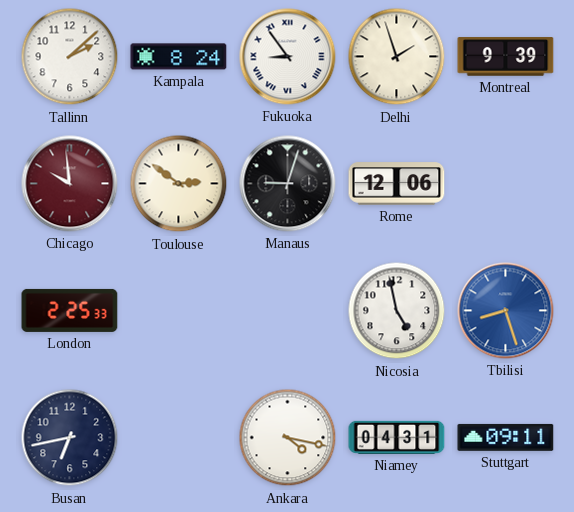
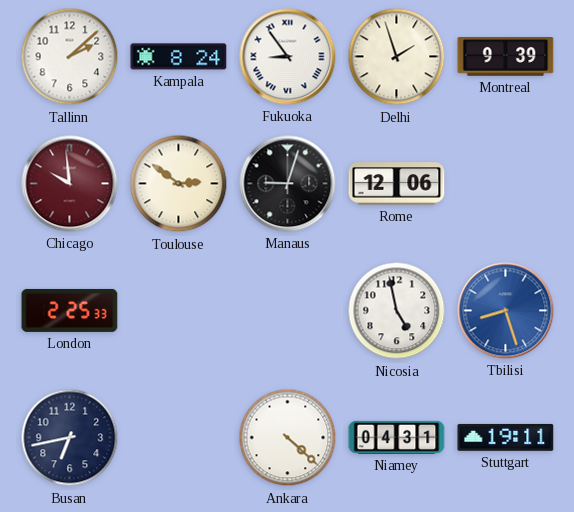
Ankara: 4:17 -> 4:22 (288, 438)
Stuttgart: 09:11 -> 19:11 (506, 437)
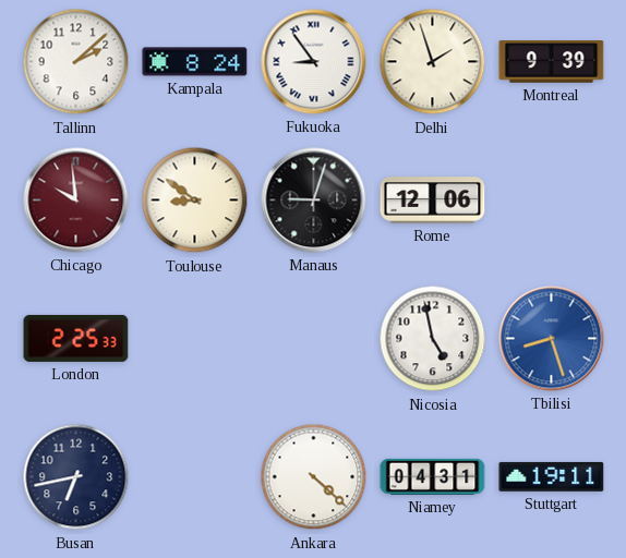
Toulouse: 2:51 -> 8:51 (195, 201)
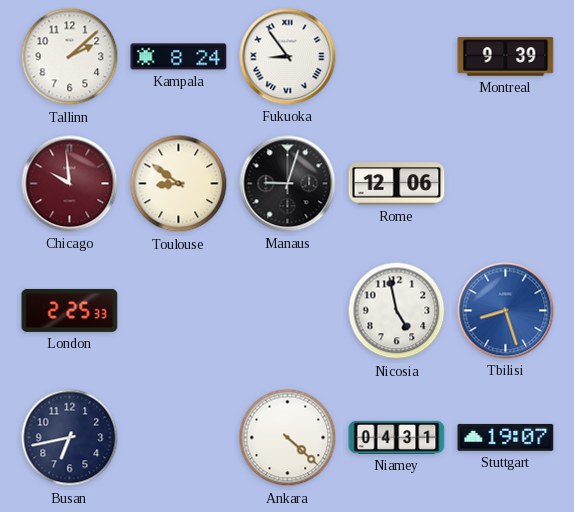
Delhi: 1:57 -> none (433, 62)
Stuttgart: 19:11 -> 19:07 (506, 437)
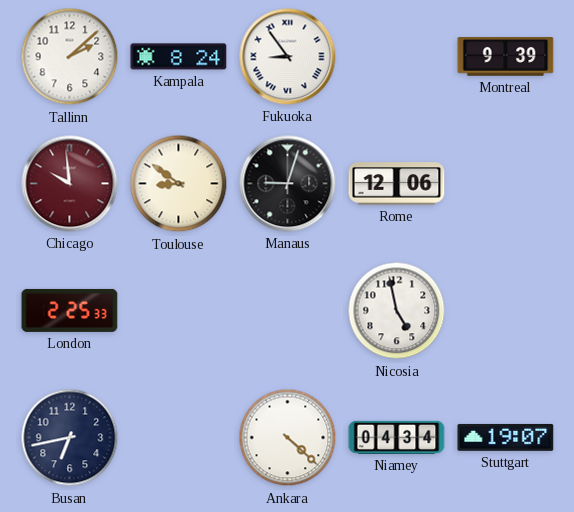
Tbilisi: 8:27 -> none (506, 311)
Niamey: 04:31 -> 04:34 (397, 437)
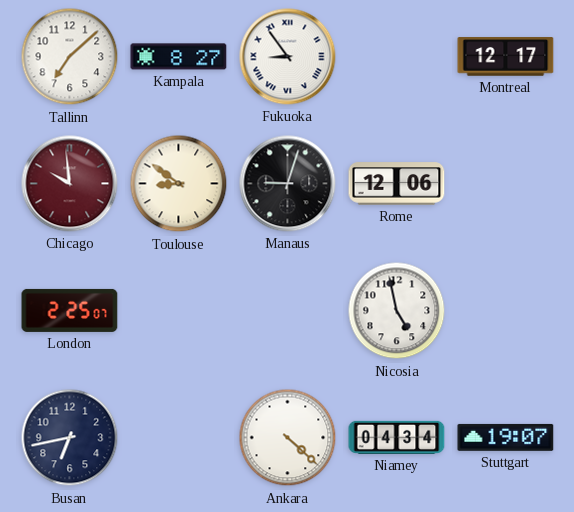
Tallinn: 2:08 -> 7:08 (70, 57)
Kampala: 8:24 -> 8:27 (179, 57)
Montreal: 9:39 -> 12:17 (506, 57)
London: 2:25:33 -> 2:25:07 (70, 310)
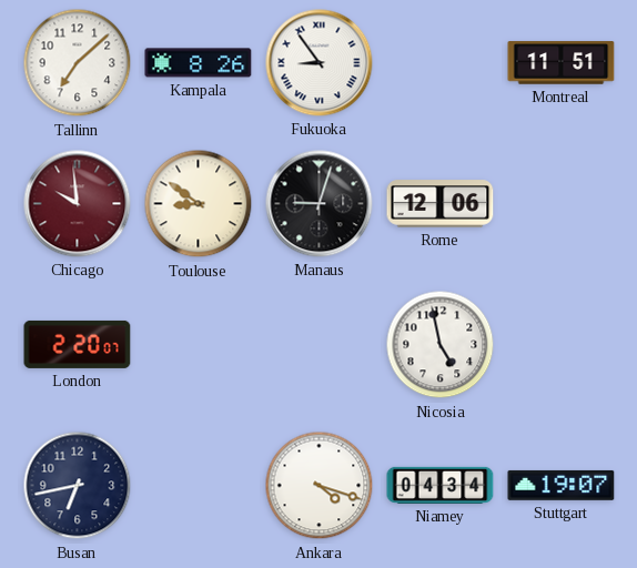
Kampala: 8:27 -> 8:26 (199, 63)
Montreal: 12:17 -> 11:51 (562, 63)
London: 2:25 -> 2:20 (78, 344)
Ankara: 4:22 -> 4:18 (320, 486)
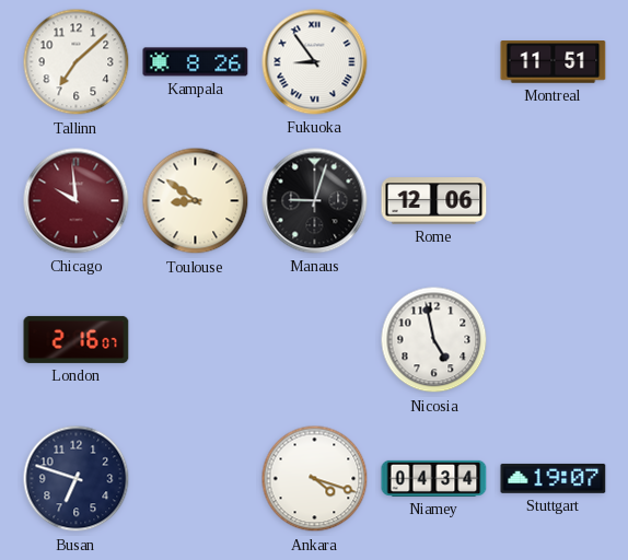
London: 2:20 -> 2:16 (77, 339)
Busan: 6:43 -> 6:48 (77, 479)
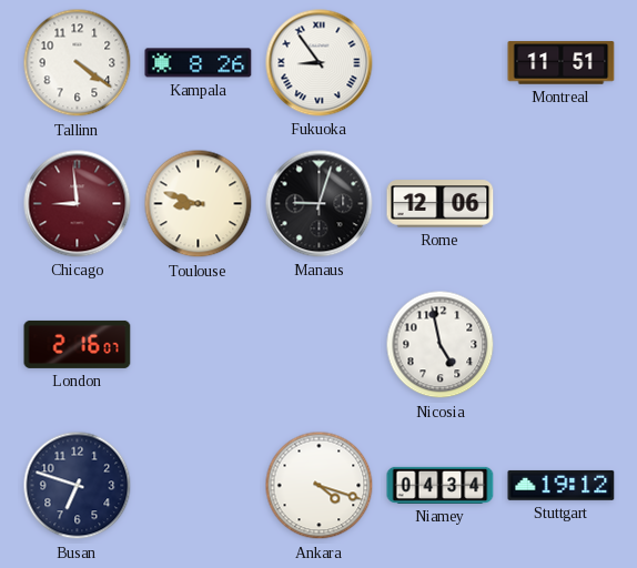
Tallinn: 7:08 -> 4:21 (78, 63)
Chicago: 9:59 -> 8:59 (78, 204)
Toulouse: 8:51 -> 8:48 (199, 204)
Stuttgart: 19:07 -> 19:12 (562, 485)
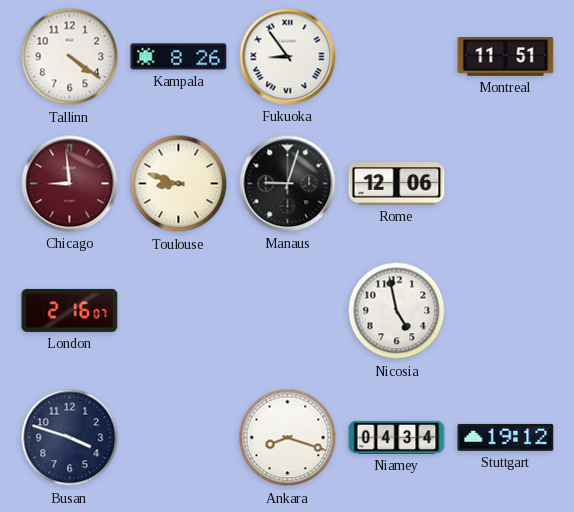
Busan: 6:48 -> 3:48 (70, 438)
Ankara: 4:18 -> 8:18 (288, 438)
